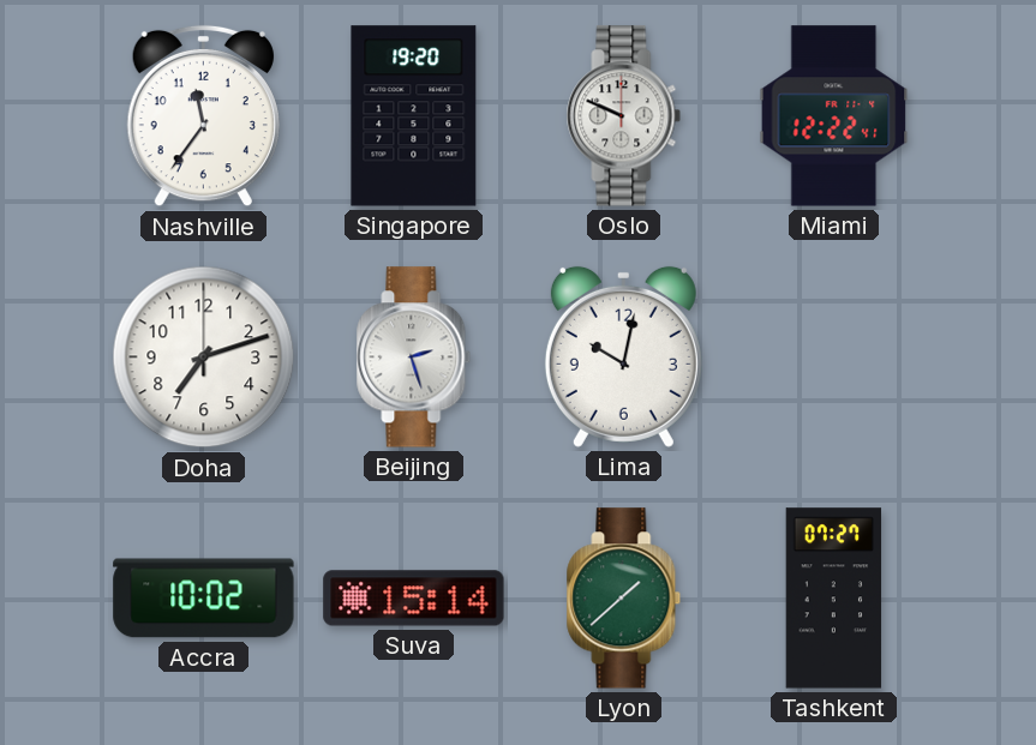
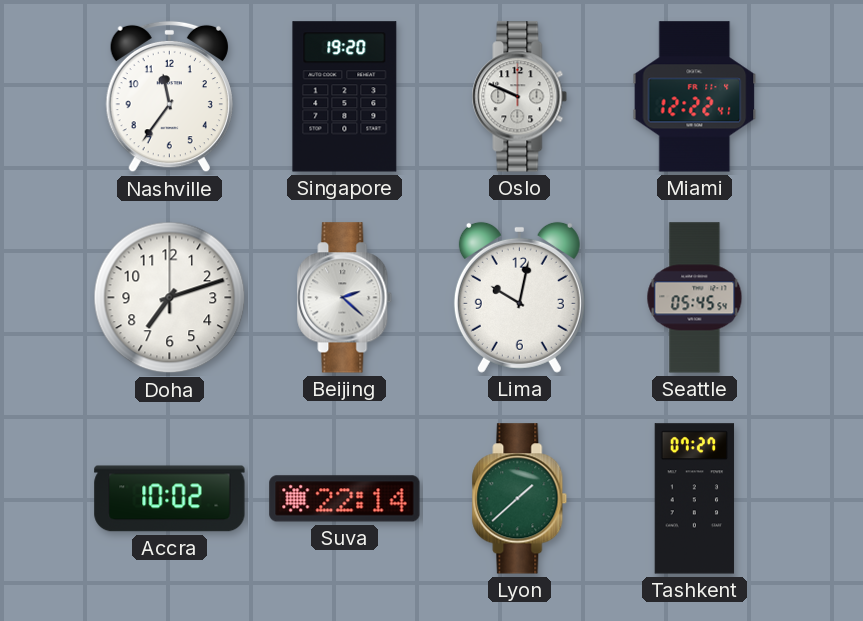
Beijing: 2:27 -> 2:22 (345, 298)
Seattle: none -> 05:45 (695, 298)
Suva: 15:14 -> 22:14 (345, 499)
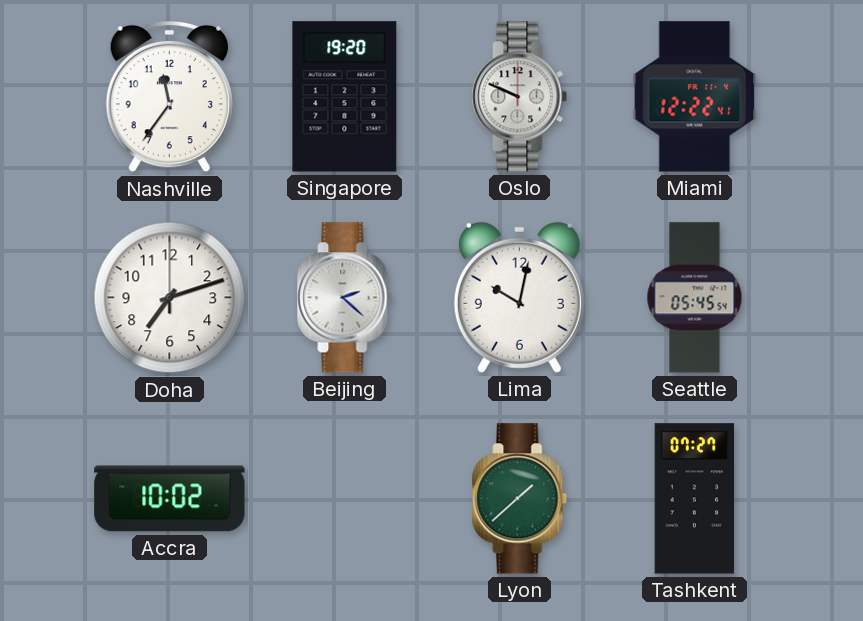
Suva: 22:14 -> none (345, 499)
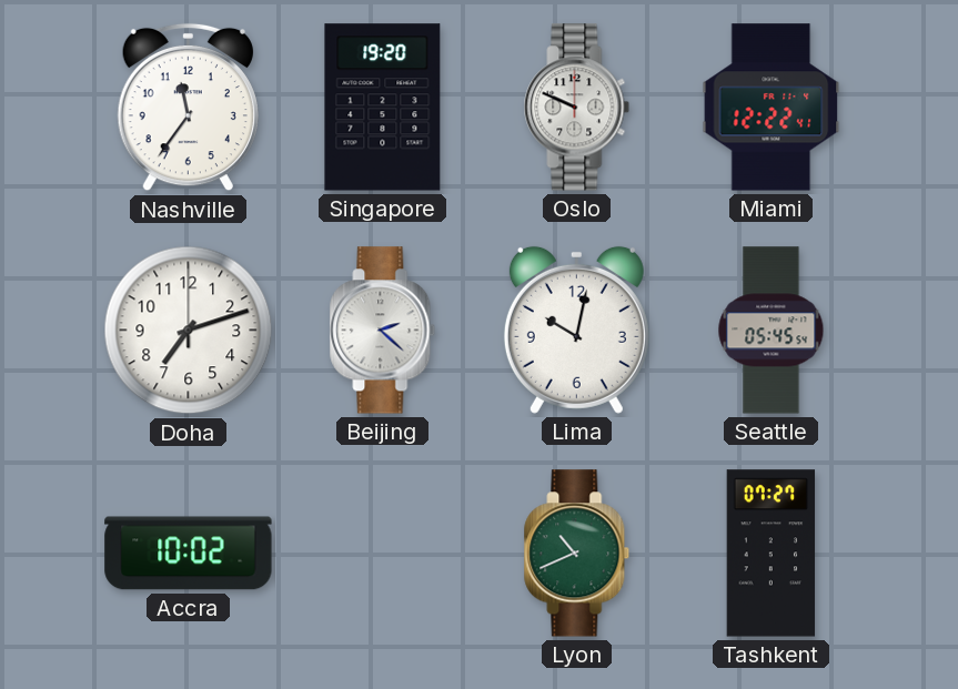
Lyon: 1:38 -> 10:41 (577, 554)
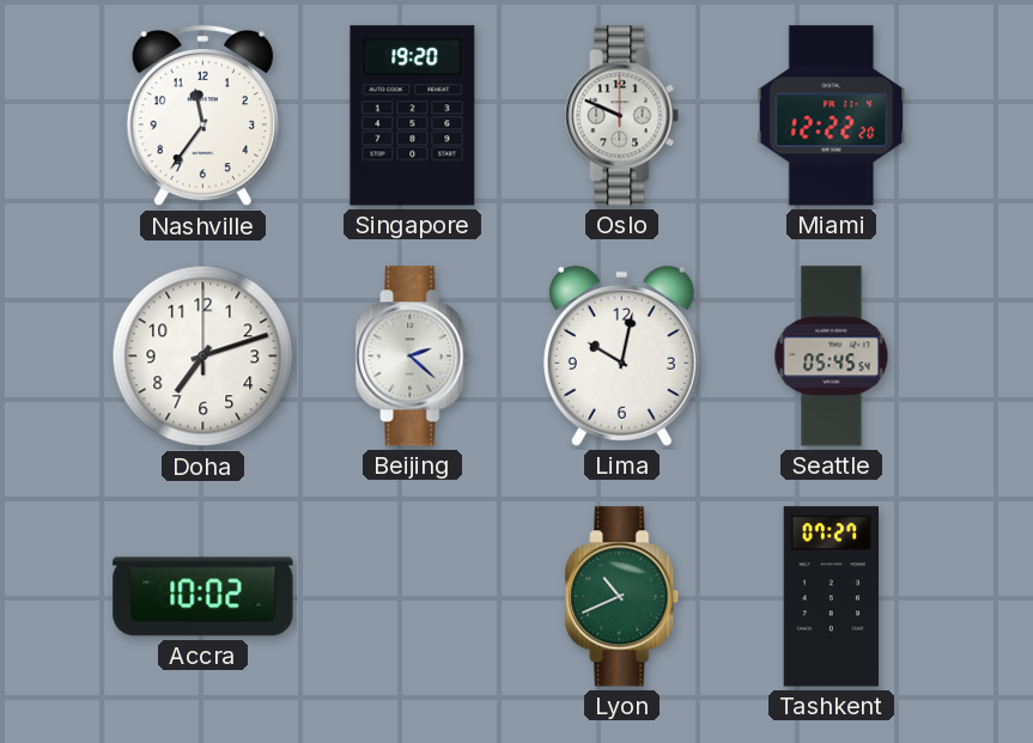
Miami: 12:22:41 -> 12:22:20 (832, 116)
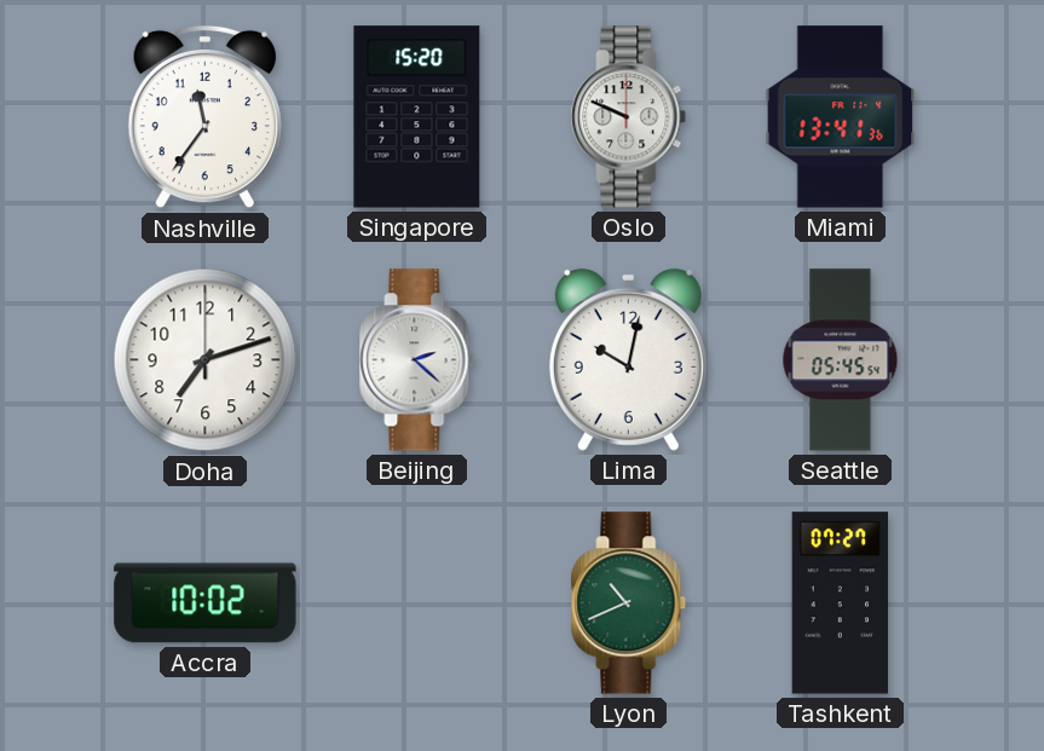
Singapore: 19:20 -> 15:20 (417, 117)
Miami: 12:22 -> 13:41 (841, 117)
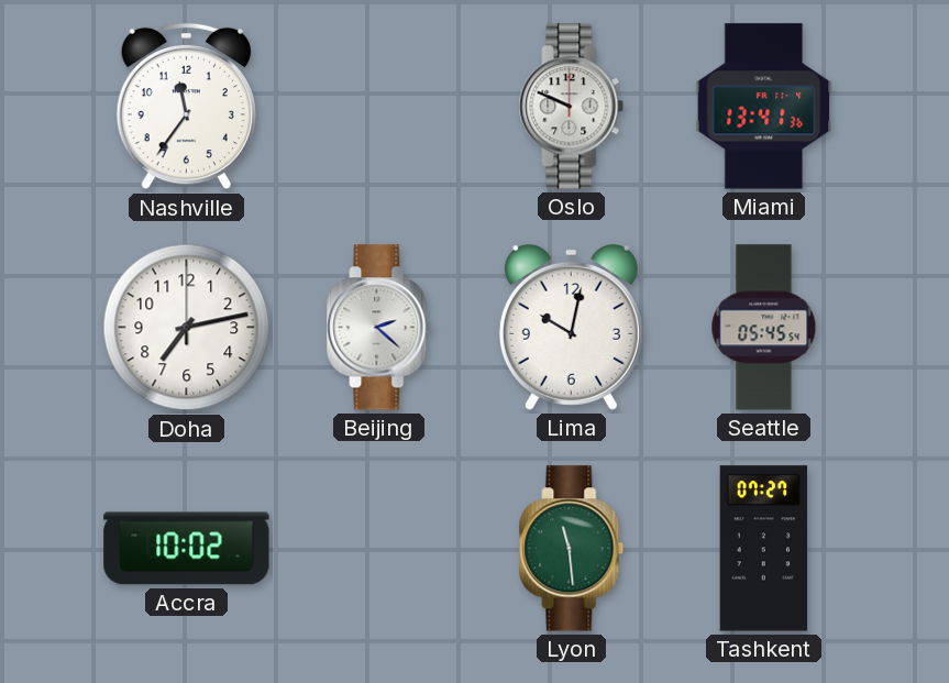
Singapore: 15:20 -> none (417, 117)
Doha: 7:12 -> 7:13 (187, 328)
Lyon: 10:41 -> 11:29 (572, 549)
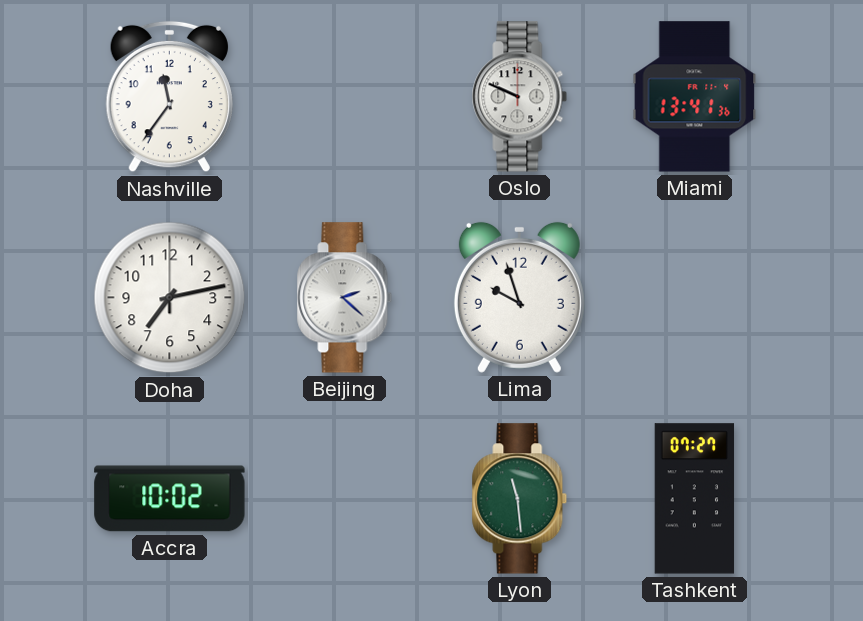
Lima: 10:02 -> 9:57 (519, 297)
Seattle: 05:45 -> none (764, 328)
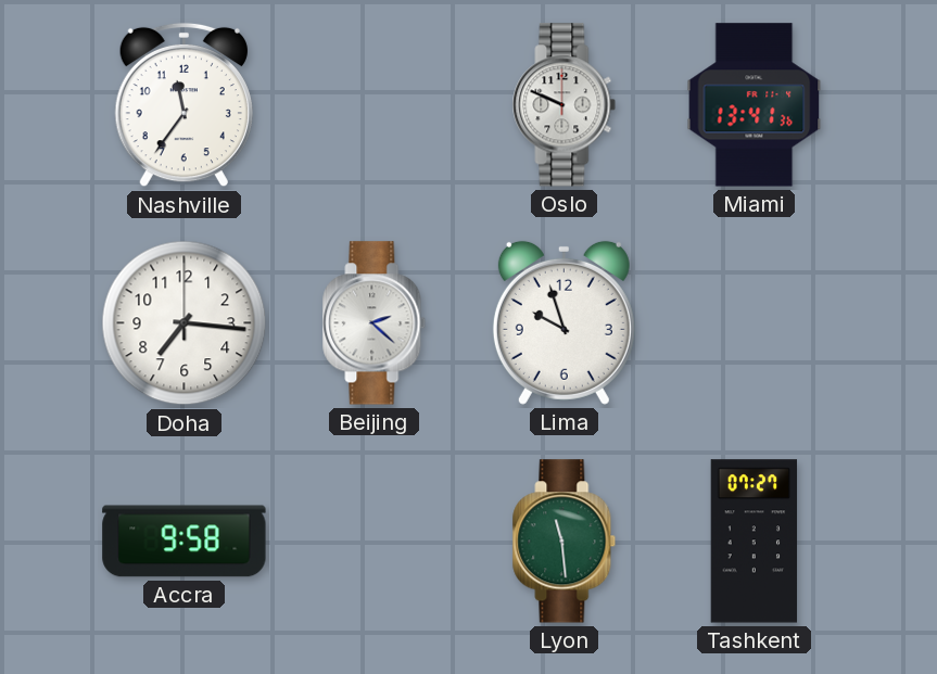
Doha: 7:13 -> 7:16 (185, 323)
Accra: 10:02 -> 9:58 (185, 542)
